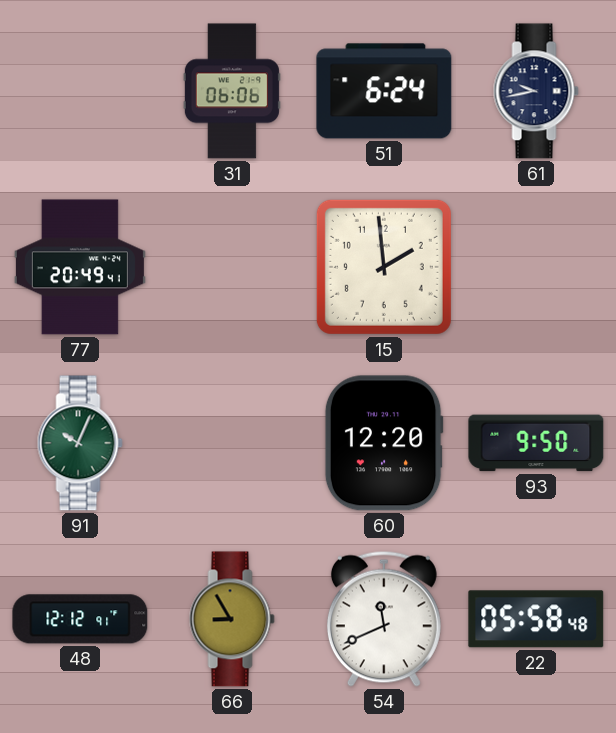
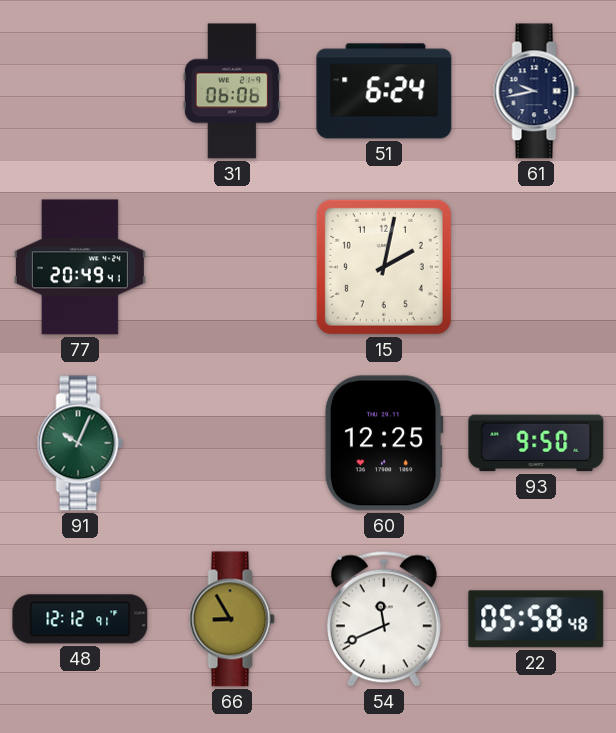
15: 1:59 -> 2:02 (384, 267)
60: 12:20 -> 12:25 (384, 443)
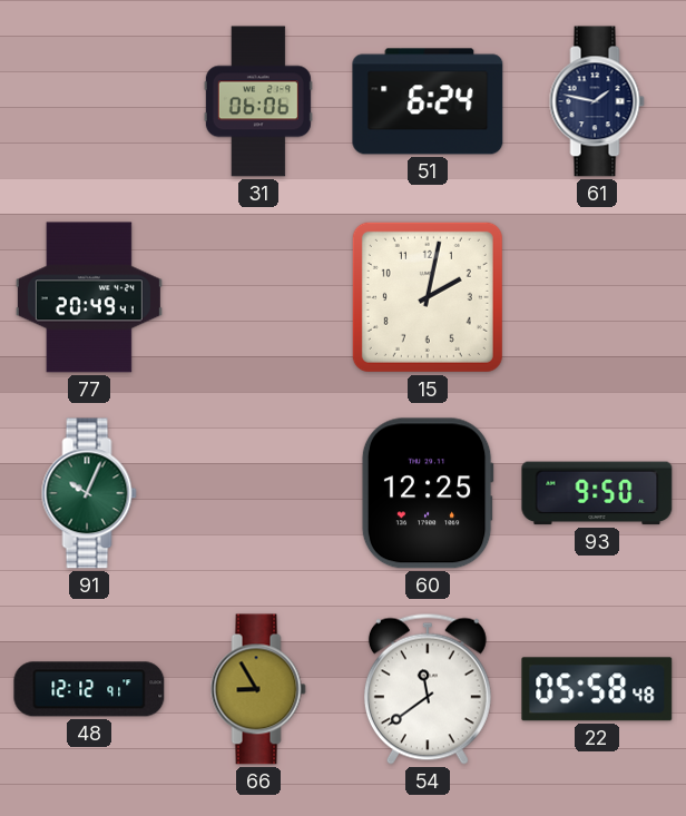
61: 9:43 -> 1:47 (597, 101)
54: 11:41 -> 11:39 (428, 689)
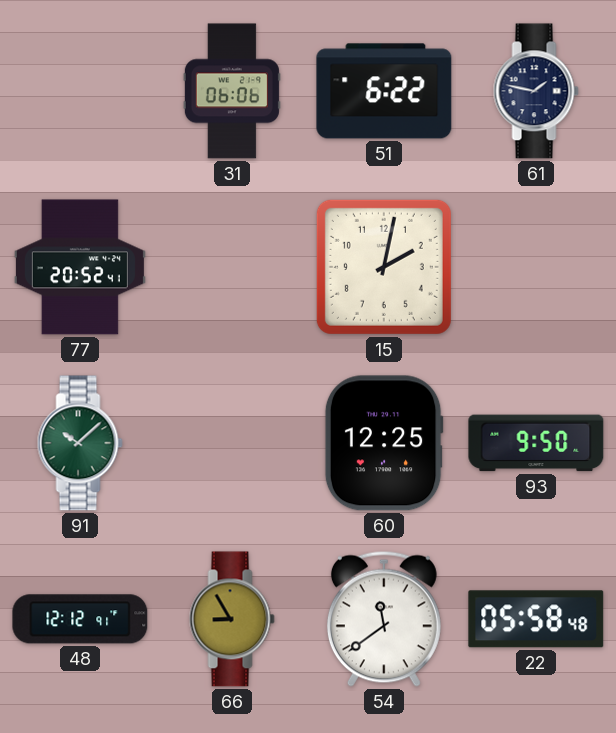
51: 6:24 -> 6:22 (384, 91)
77: 20:49 -> 20:52 (80, 267)
91: 10:04 -> 10:08 (80, 443)
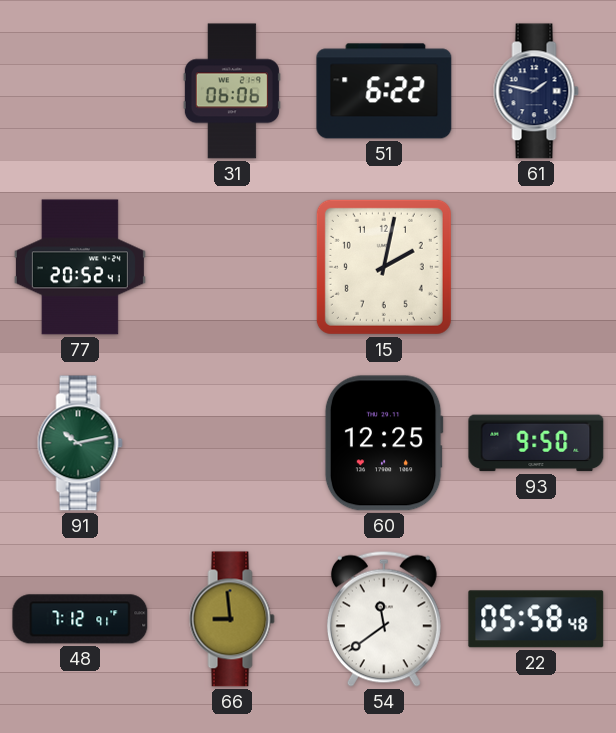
91: 10:08 -> 10:13 (80, 443)
48: 12:12 -> 7:12 (80, 619)
66: 8:55 -> 8:59 (232, 619)
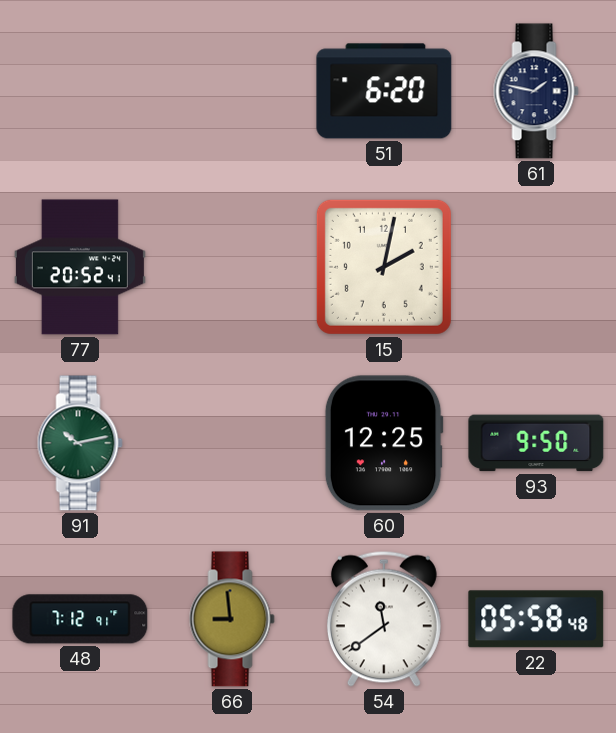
31: 06:06 -> none (232, 91)
51: 6:22 -> 6:20 (384, 91)
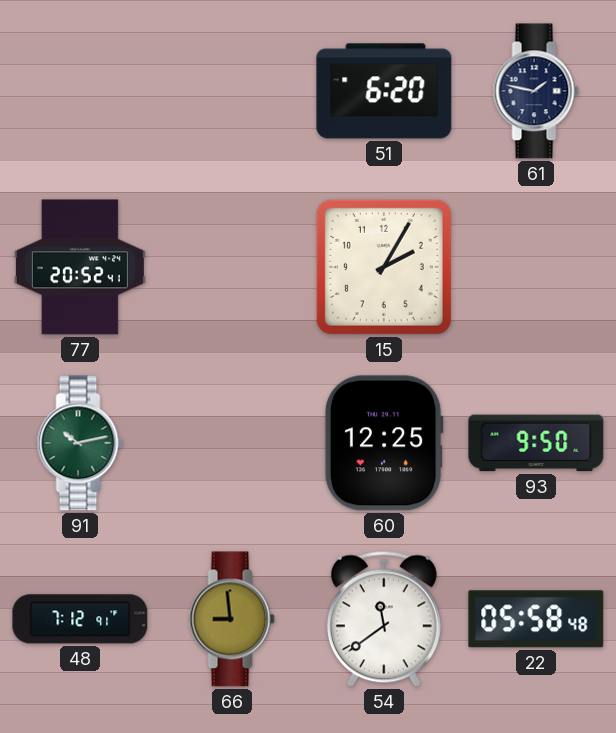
15: 2:02 -> 2:05 (384, 267)
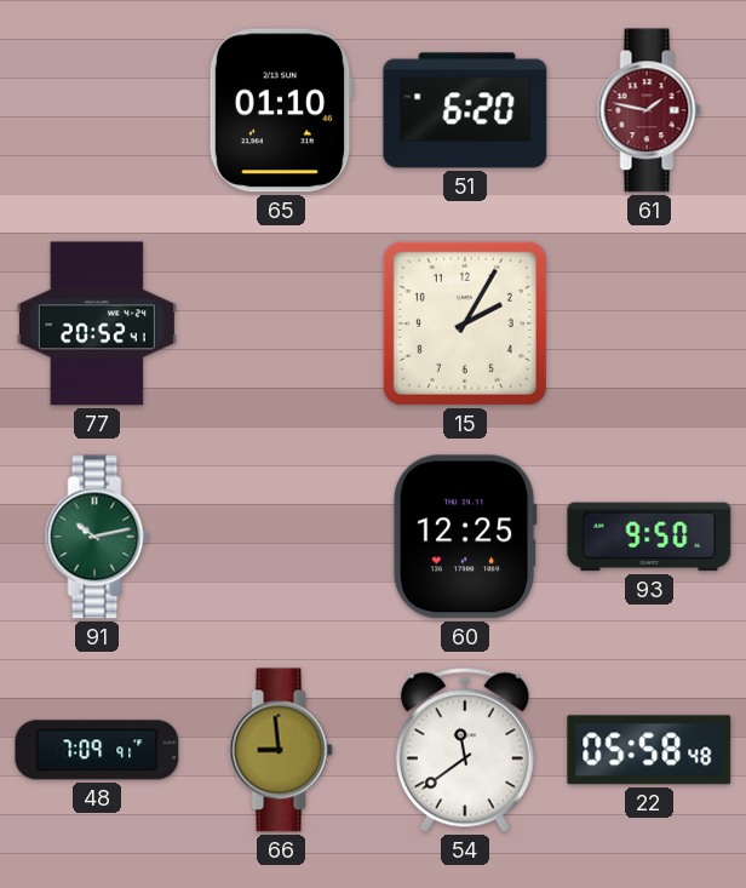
65: none -> 01:10 (281, 110)
61 dial: navy -> burgundy (649, 110)
48: 7:12 -> 7:09 (97, 750)
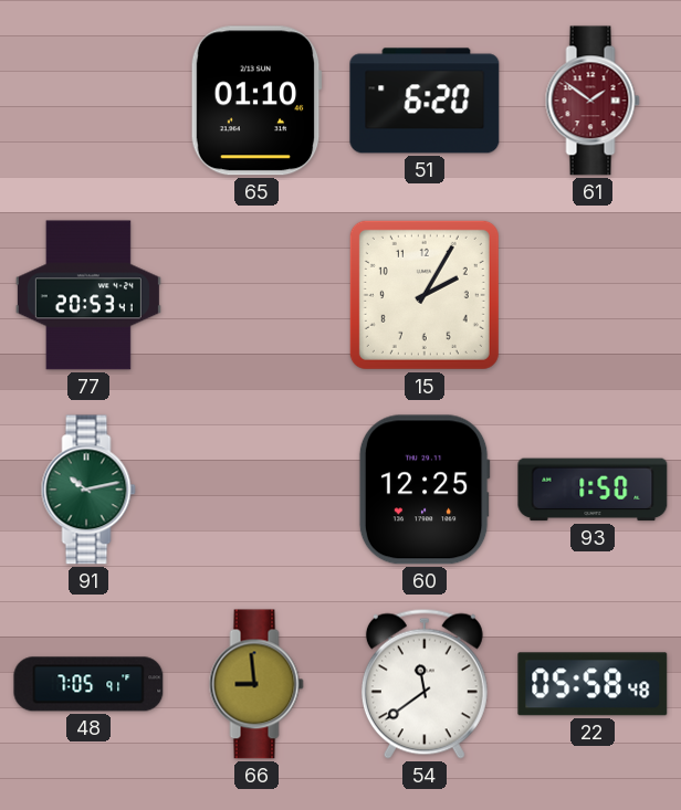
61: 1:47 -> 1:51 (593, 101)
77: 20:52 -> 20:53 (88, 295)
93: 9:50 -> 1:50 (593, 490)
48: 7:09 -> 7:05 (88, 684)
